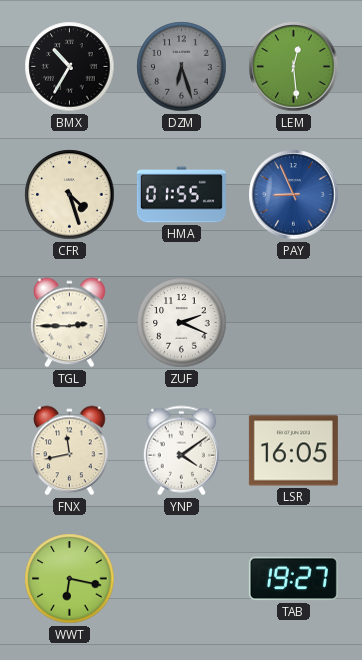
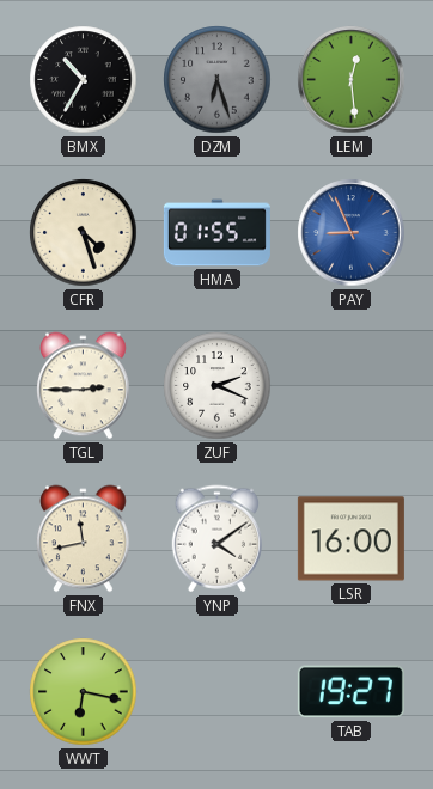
LSR: 16:05 -> 16:00 (350, 539)
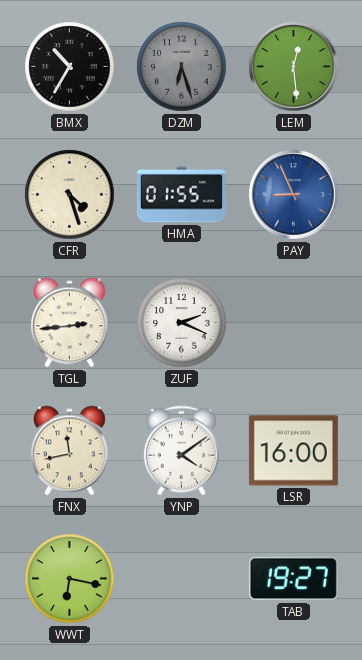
TGL: 2:45 -> 2:44 (70, 323)
